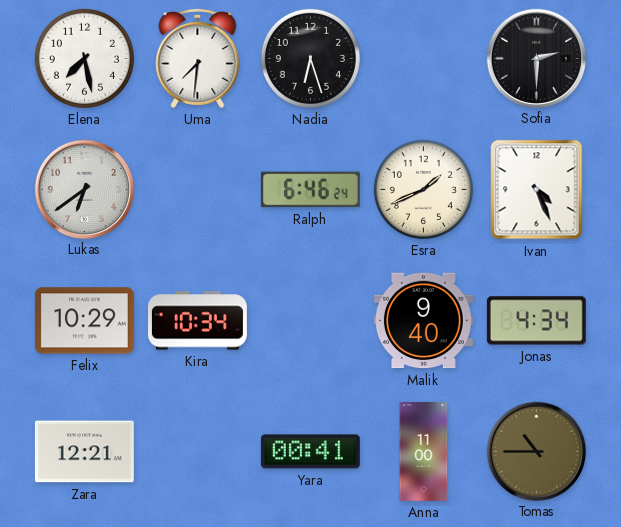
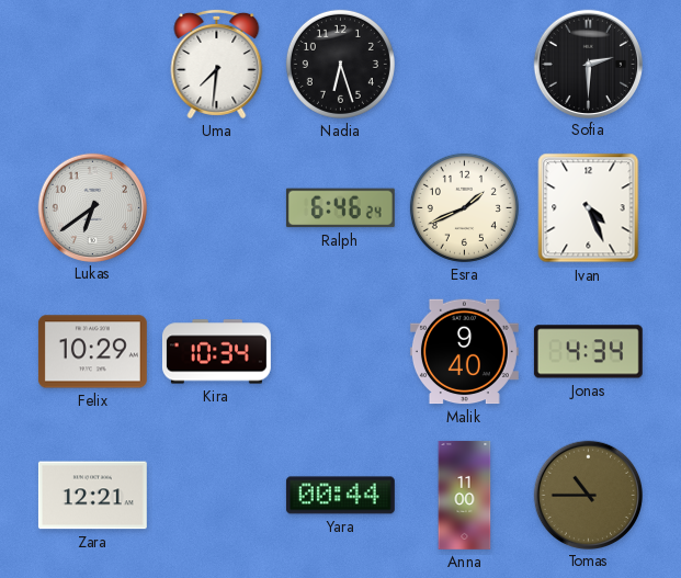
Elena: 7:28 -> none (84, 58)
Yara: 00:41 -> 00:44 (340, 496)
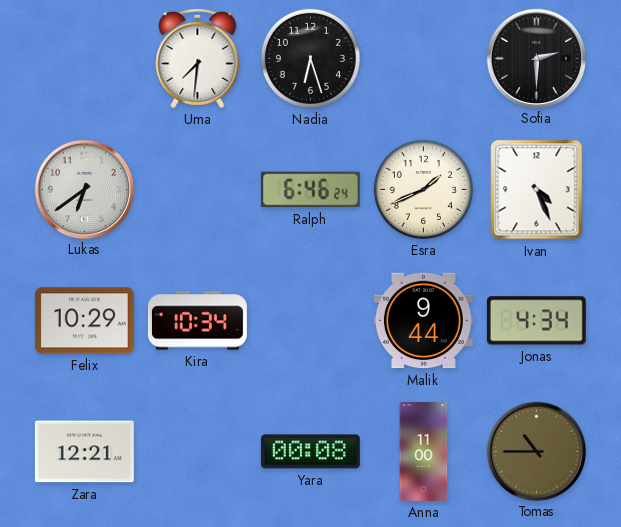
Malik: 9:40 -> 9:44 (423, 321)
Yara: 00:44 -> 00:08 (310, 452)
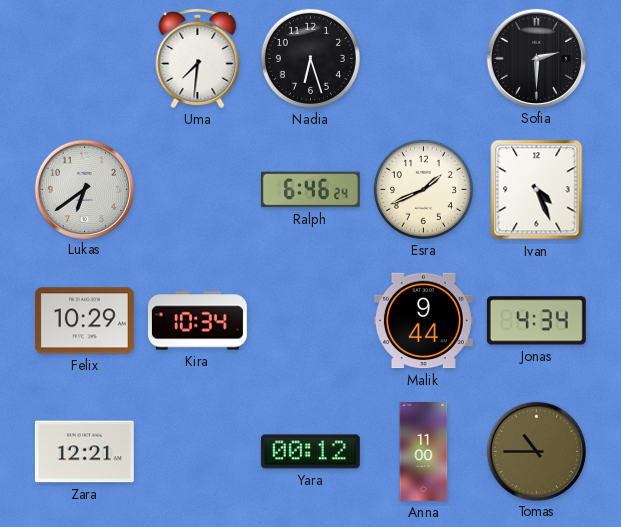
Yara: 00:08 -> 00:12 (310, 452)
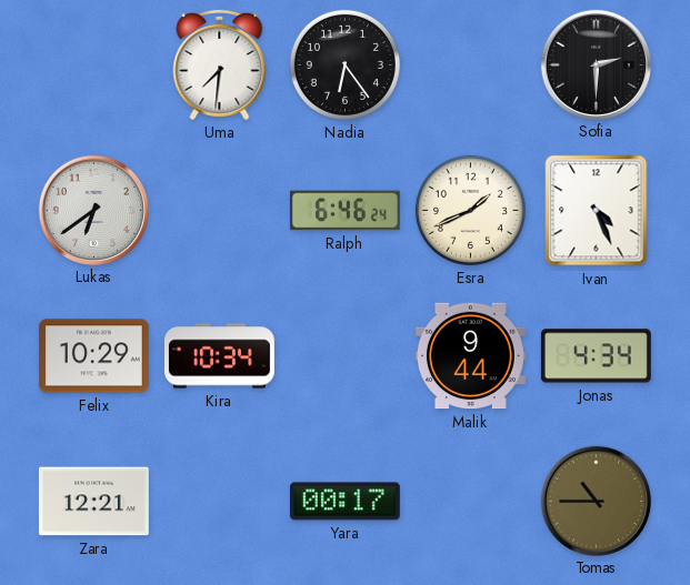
Nadia: 6:27 -> 6:24 (344, 64)
Yara: 00:12 -> 00:17 (344, 502)
Anna: 11:00 -> none (424, 452)
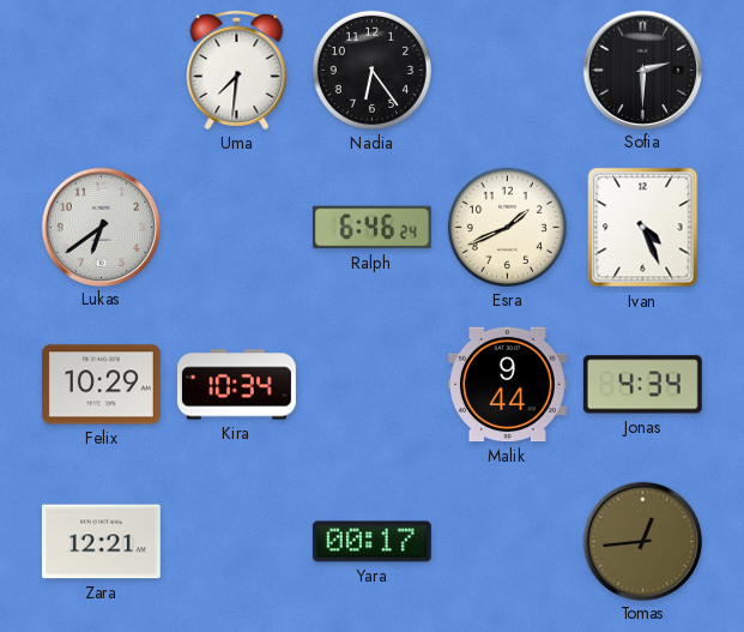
Tomas: 10:45 -> 12:44 (643, 541)
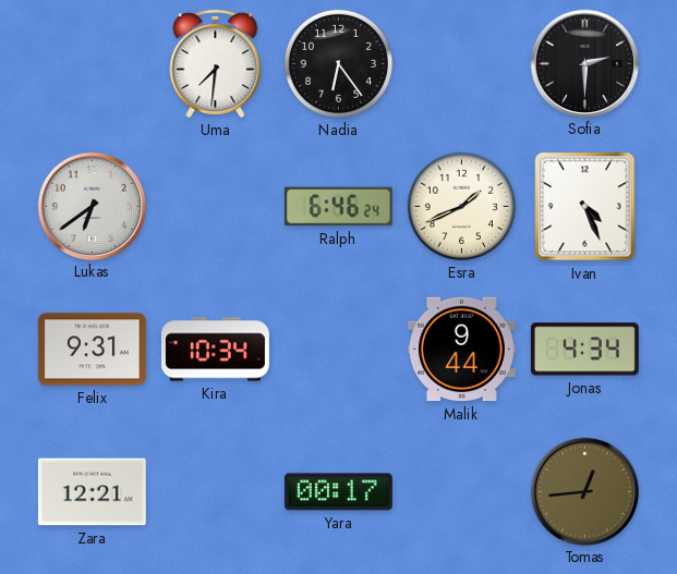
Felix: 10:29 -> 9:31 (92, 350)
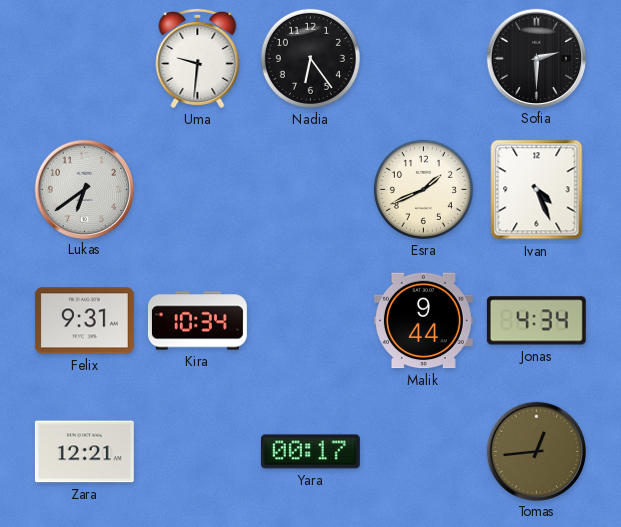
Uma: 7:31 -> 9:31 (198, 58)
Ralph: 6:46 -> none (338, 207)
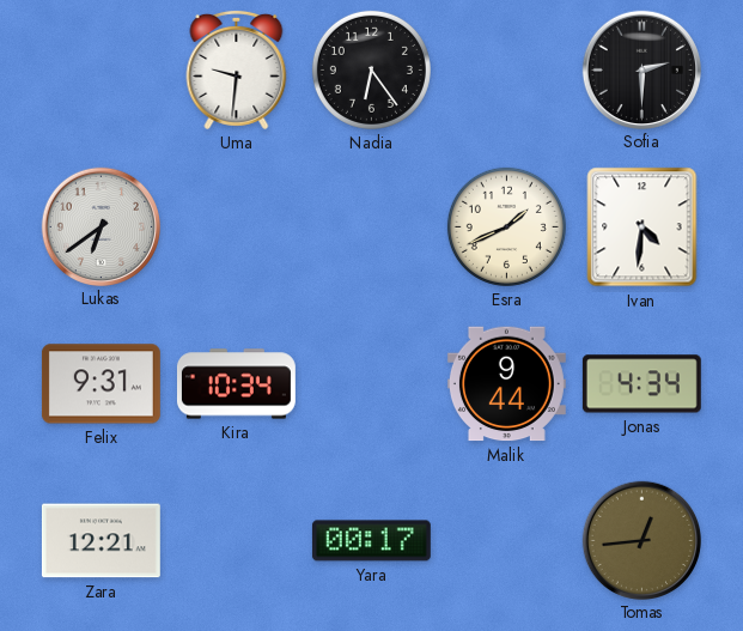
Ivan: 4:26 -> 4:31 (642, 227)
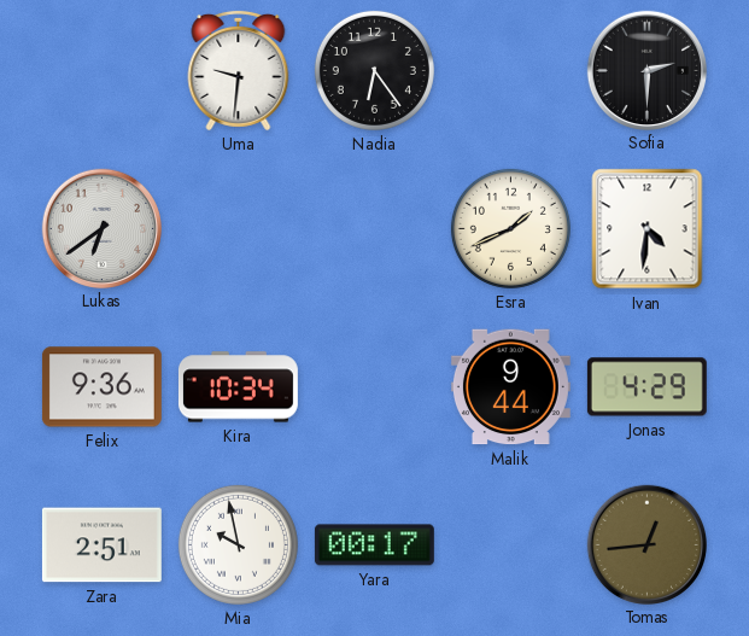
Felix: 9:31 -> 9:36 (101, 387)
Jonas: 4:34 -> 4:29 (646, 387)
Zara: 12:21 -> 2:51 (101, 545)
Mia: none -> 9:58 (238, 544)
